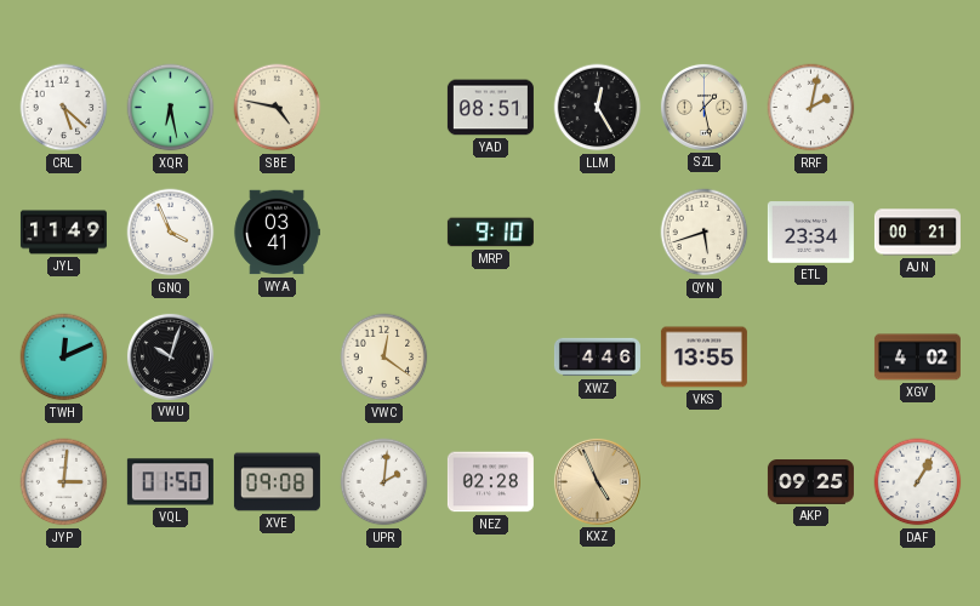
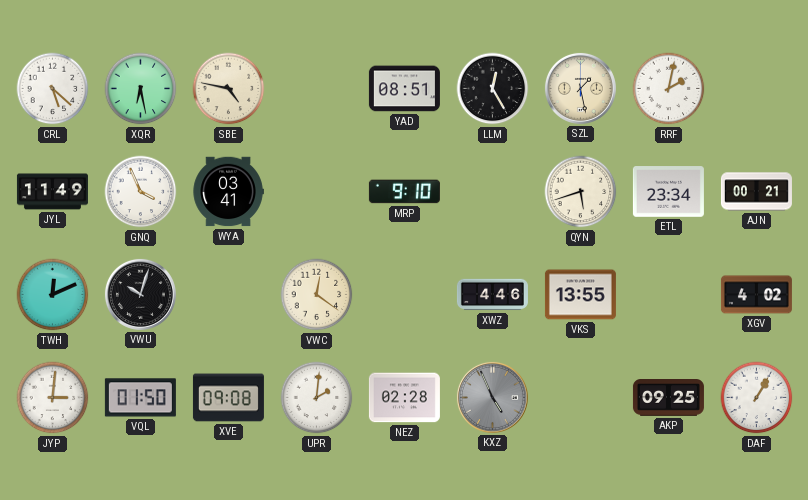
KXZ dial: champagne -> grey (492, 397)
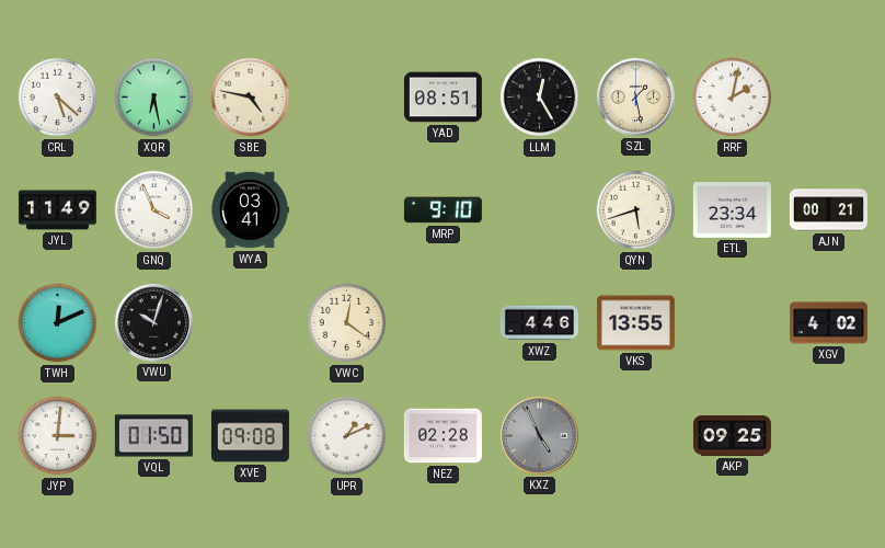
UPR: 2:01 -> 1:11 (347, 436)
DAF: 1:05 -> none (757, 398)
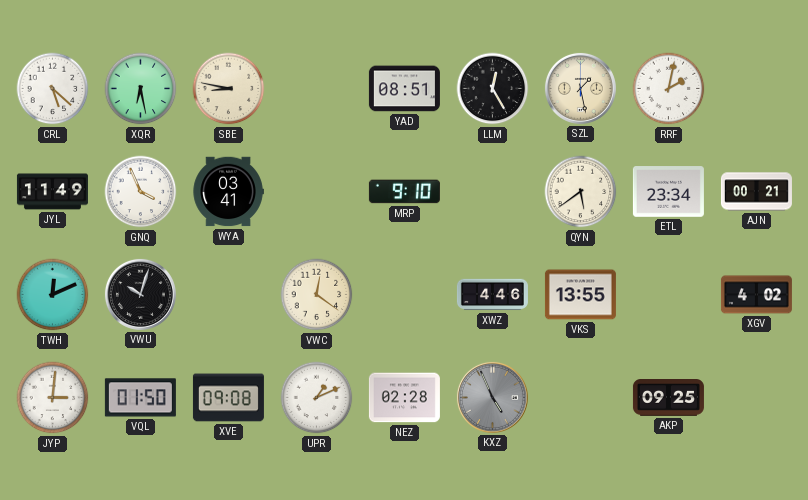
SBE: 4:47 -> 8:47 (229, 89)
QYN: 5:42 -> 5:39 (581, 192)
